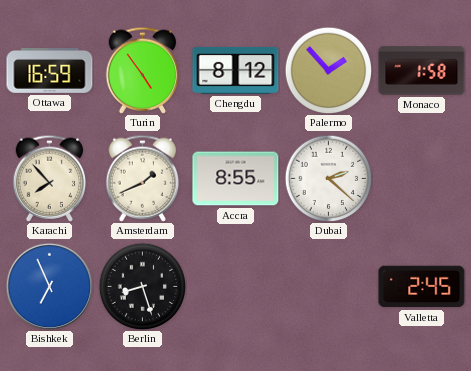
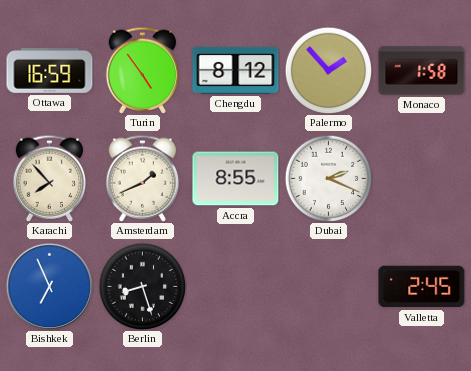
Dubai: 2:22 -> 2:19 (328, 178)
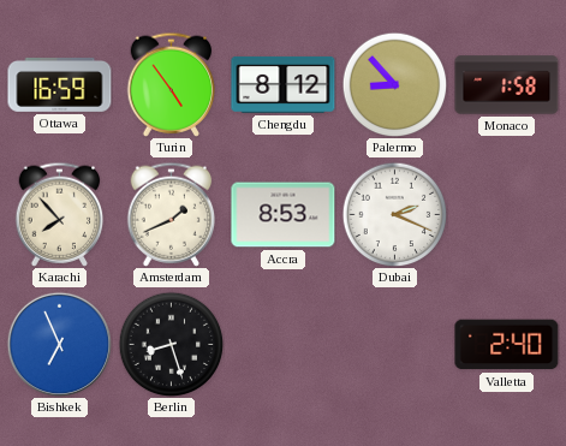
Palermo: 1:53 -> 8:53 (394, 84)
Accra: 8:55 -> 8:53 (284, 215)
Valletta: 2:45 -> 2:40 (507, 345)
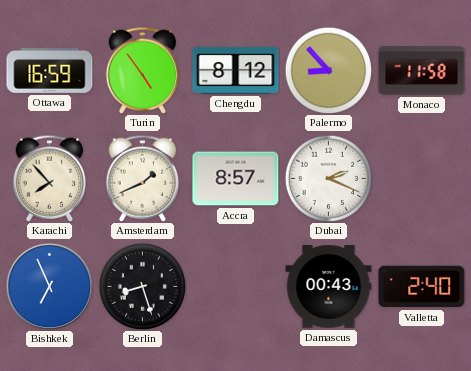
Monaco: 1:58 -> 11:58 (422, 71)
Accra: 8:53 -> 8:57 (236, 179)
Damascus: none -> 00:43 (329, 287)
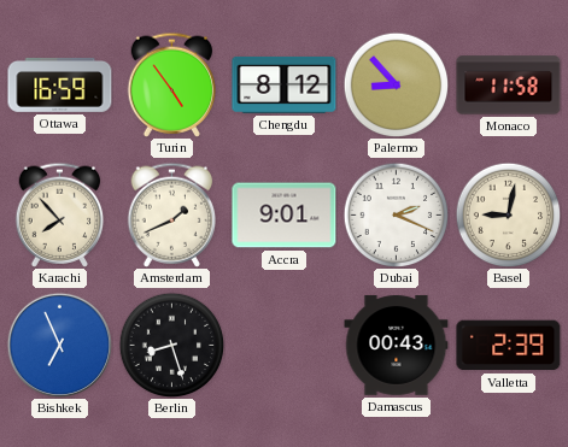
Accra: 8:57 -> 9:01 (285, 216)
Basel: none -> 9:02 (508, 214)
Valletta: 2:40 -> 2:39 (509, 346)
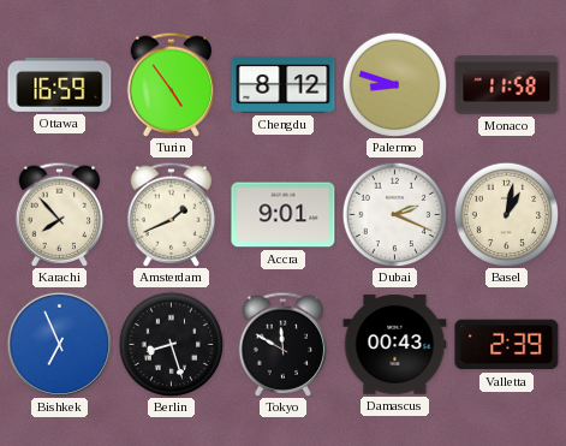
Palermo: 8:53 -> 8:48 (394, 84)
Basel: 9:02 -> 1:02 (506, 214)
Tokyo: none -> 11:50 (284, 344)
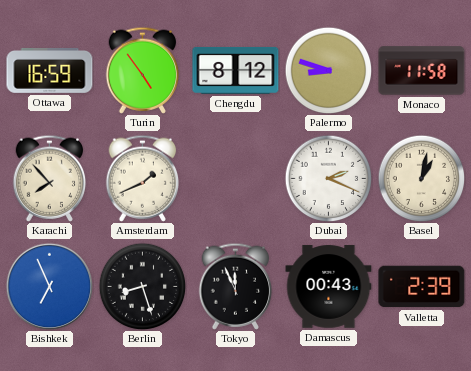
Accra: 9:01 -> none (284, 215)
Tokyo: 11:50 -> 11:56 (236, 286)
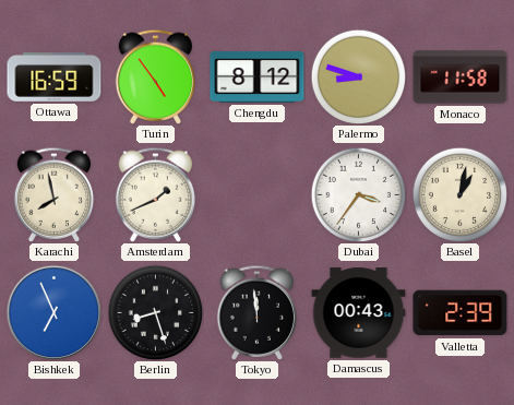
Karachi: 7:53 -> 7:58 (55, 194)
Dubai: 2:19 -> 3:36 (358, 194)
Tokyo: 11:56 -> 11:59 (258, 312)
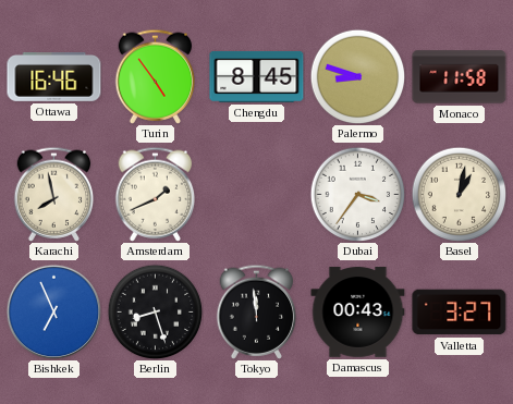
Ottawa: 16:59 -> 16:46 (54, 76)
Chengdu: 8:12 -> 8:45 (257, 76)
Valletta: 2:39 -> 3:27 (460, 313)
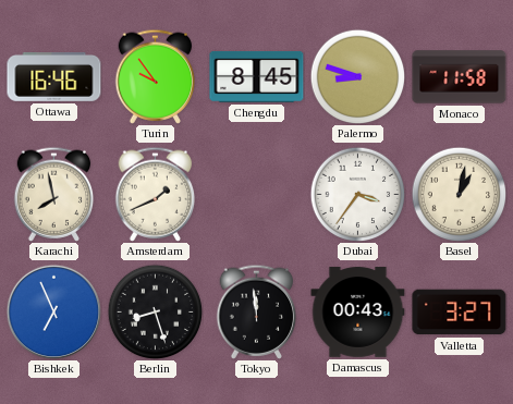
Turin: 4:54 -> 9:54 (156, 76)
